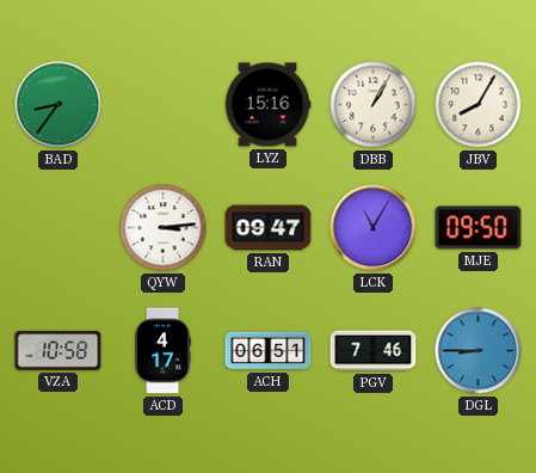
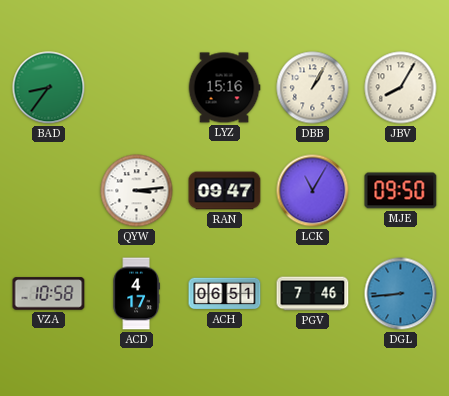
DGL: 8:45 -> 8:44 (401, 294)
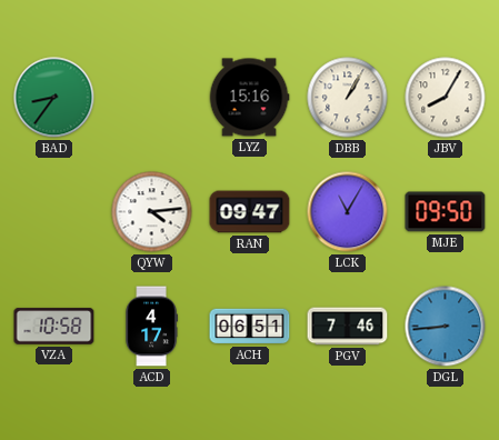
QYW: 3:14 -> 4:14 (152, 212)
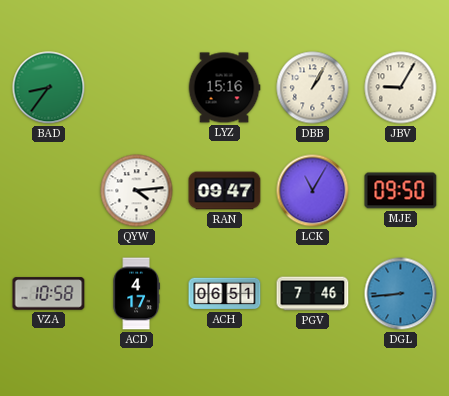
JBV: 8:05 -> 9:05 (401, 88)
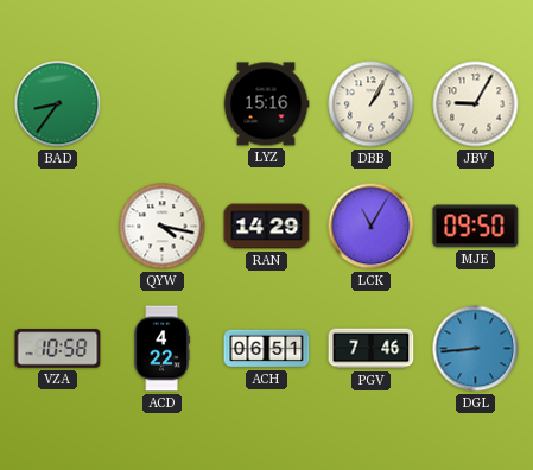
QYW: 4:14 -> 4:17 (163, 227)
RAN: 09:47 -> 14:29 (267, 227)
ACD: 4:17 -> 4:22 (161, 349)
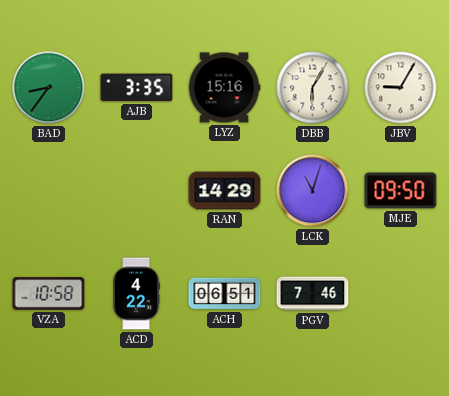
AJB: none -> 3:35 (137, 88)
DBB: 1:05 -> 6:05 (313, 88)
QYW: 4:17 -> none (163, 227)
LCK: 11:05 -> 11:03 (313, 191)
DGL: 8:44 -> none (476, 349)
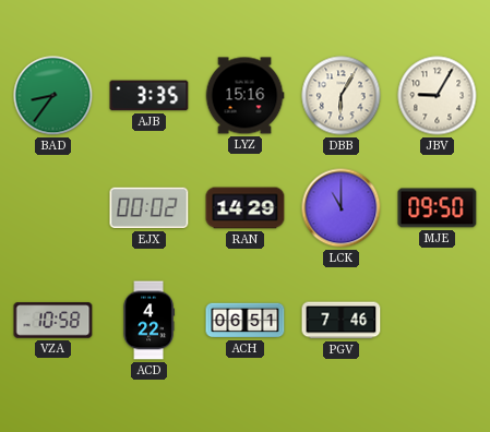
EJX: none -> 00:02 (150, 208)
LCK: 11:03 -> 11:00 (342, 208)
